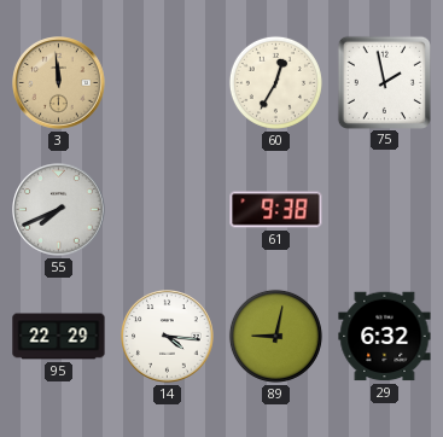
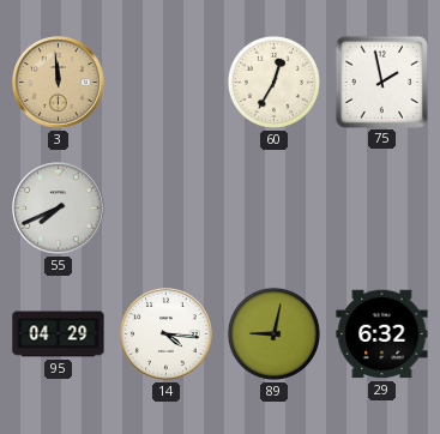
61: 9:38 -> none (276, 210)
95: 22:29 -> 04:29 (59, 334)
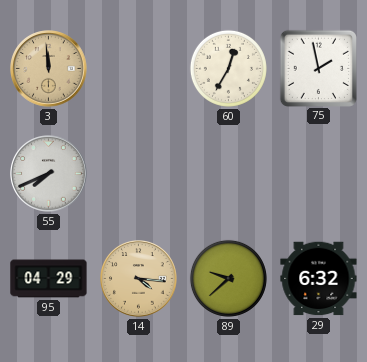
14 dial: white -> champagne (139, 279)
89: 9:02 -> 9:38 (228, 278)
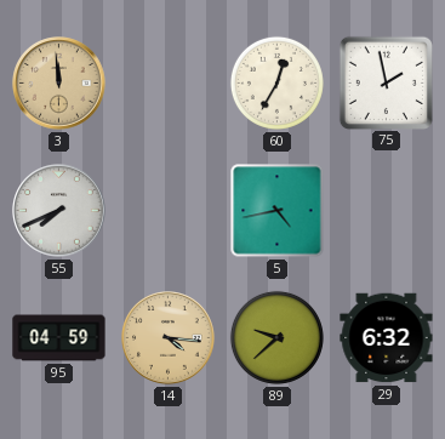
5: none -> 4:43 (278, 211)
95: 04:29 -> 04:59 (59, 338)
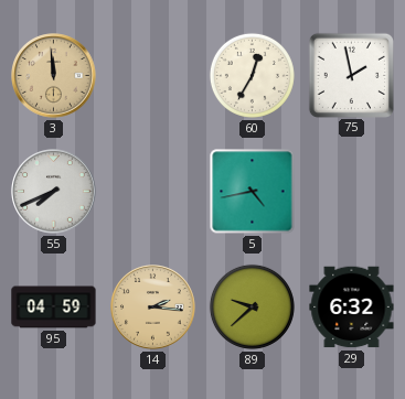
14: 4:16 -> 2:16 (153, 308)
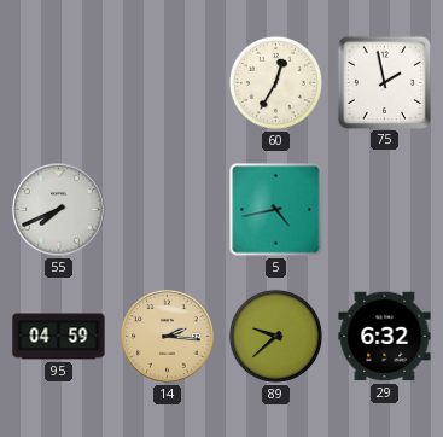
3: 11:59 -> none (54, 76)
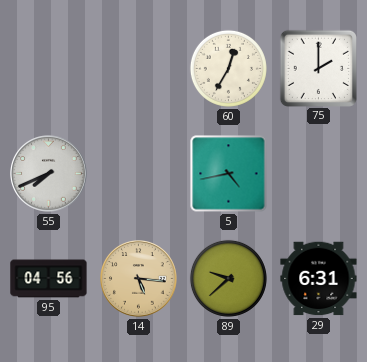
75: 1:58 -> 2:00 (318, 68)
95: 04:59 -> 04:56 (49, 279)
14: 2:16 -> 5:16 (139, 279)
29: 6:32 -> 6:31 (319, 279)
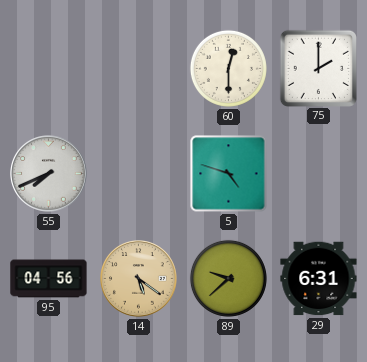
60: 12:35 -> 12:30 (228, 68)
5: 4:43 -> 4:48 (229, 174)
14: 5:16 -> 5:21 (139, 279)
